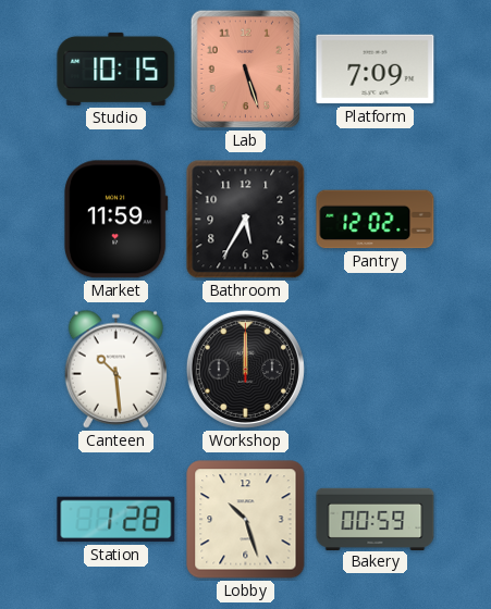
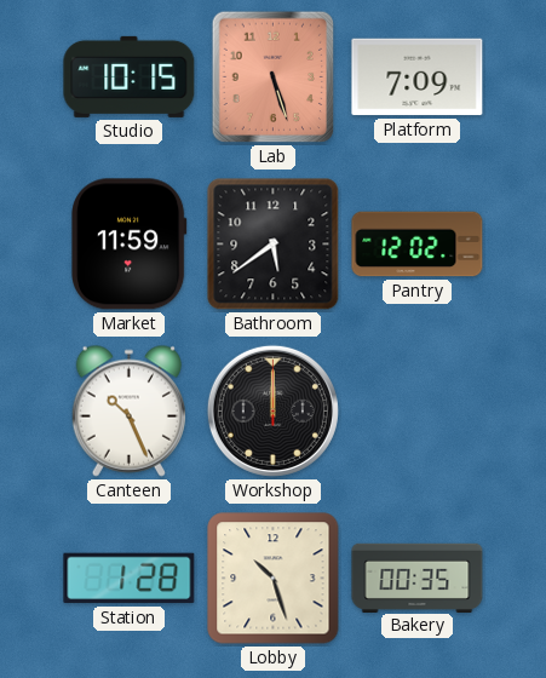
Bathroom: 5:35 -> 5:39 (274, 245)
Canteen: 10:29 -> 10:26 (128, 410)
Bakery: 00:59 -> 00:35 (418, 578)
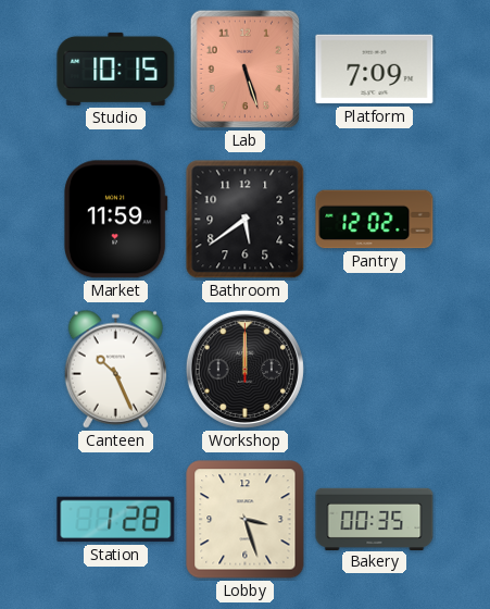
Lobby: 10:27 -> 3:27 (246, 520)
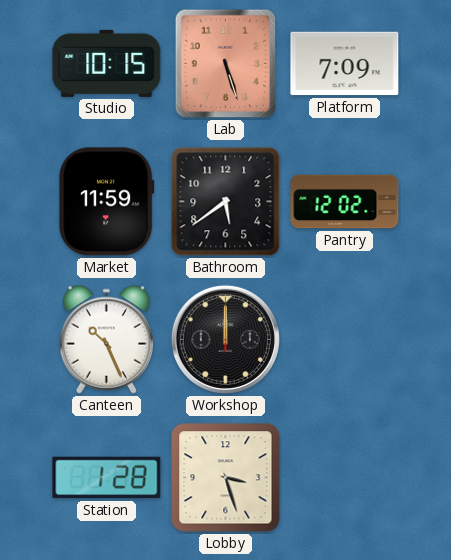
Bakery: 00:35 -> none (375, 519)
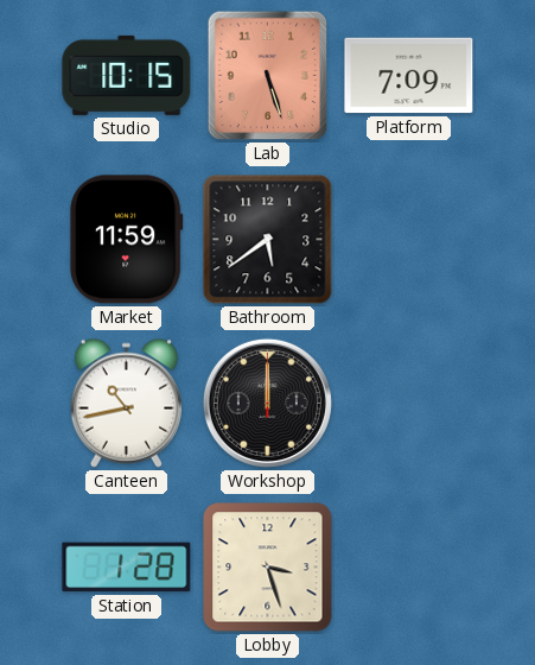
Pantry: 12:02 -> none (345, 202)
Canteen: 10:26 -> 10:43 (126, 403)
